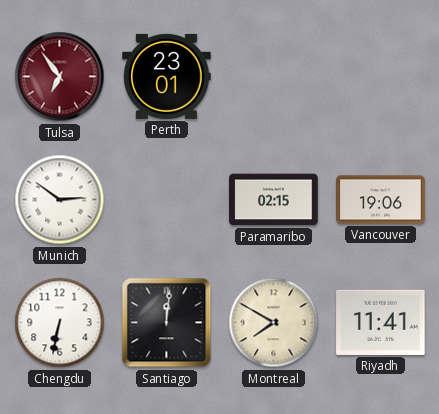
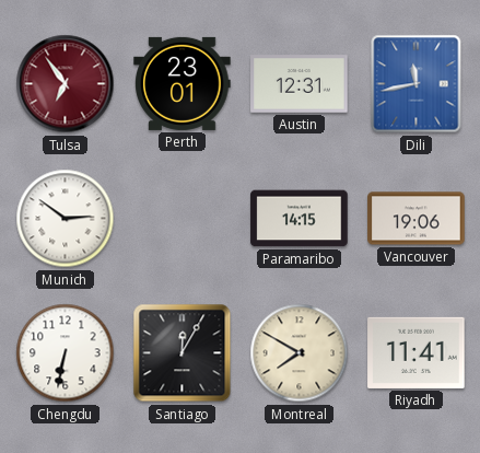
Austin: none -> 12:31 (300, 84)
Dili: none -> 11:43 (417, 84)
Paramaribo: 02:15 -> 14:15 (300, 219)
Santiago: 12:01 -> 12:05 (183, 353)
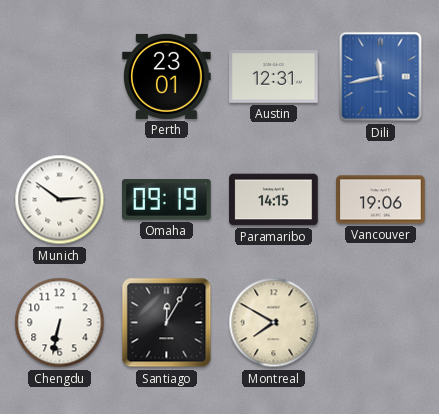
Tulsa: 6:54 -> none (66, 84)
Omaha: none -> 09:19 (167, 200)
Riyadh: 11:41 -> none (417, 352)
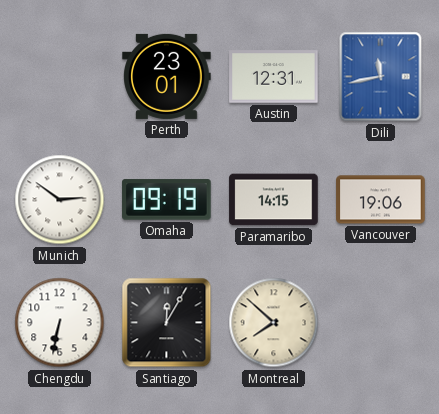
Montreal: 7:50 -> 7:52 (274, 323)
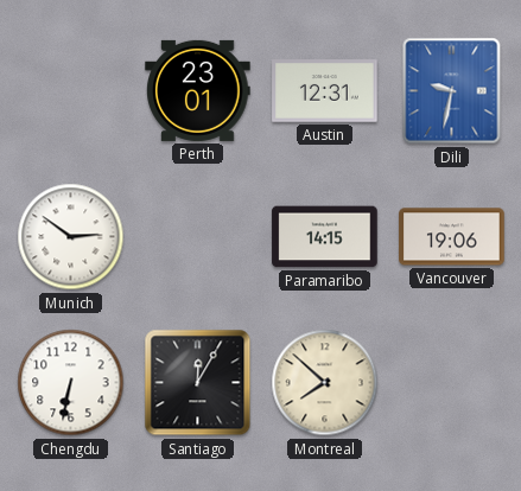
Dili: 11:43 -> 9:32 (452, 91)
Omaha: 09:19 -> none (167, 200)
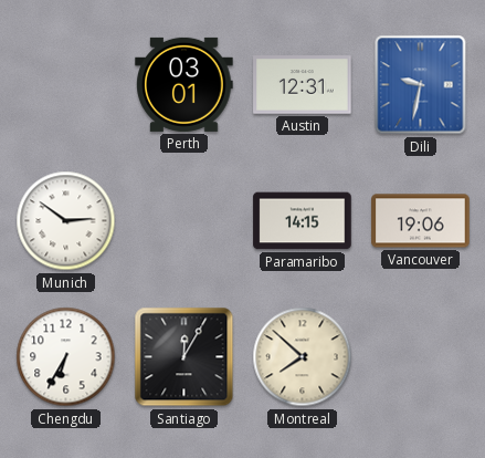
Perth: 23:01 -> 03:01 (184, 84)
Chengdu: 6:32 -> 6:35 (66, 357)
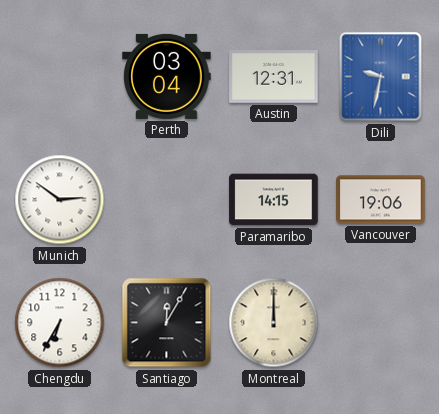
Perth: 03:01 -> 03:04 (167, 76)
Montreal: 7:52 -> 12:00 (274, 323)
